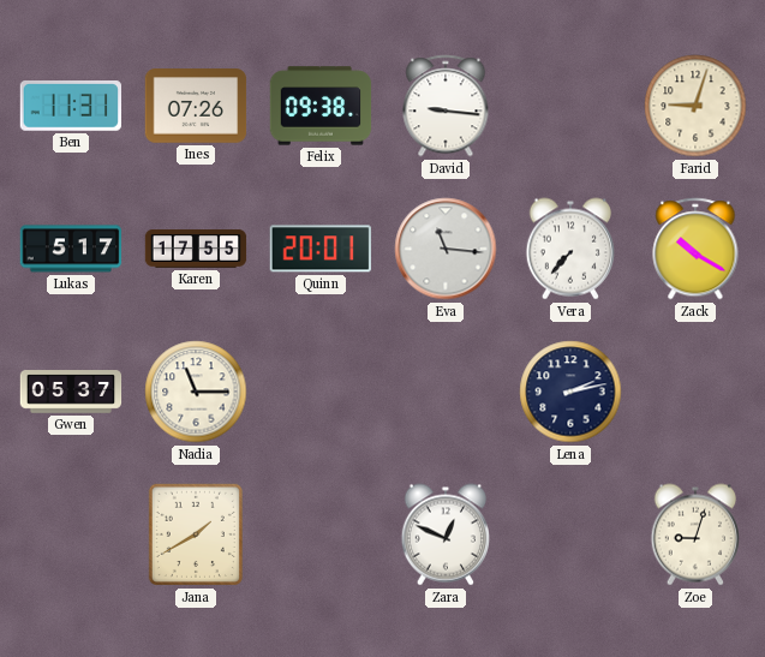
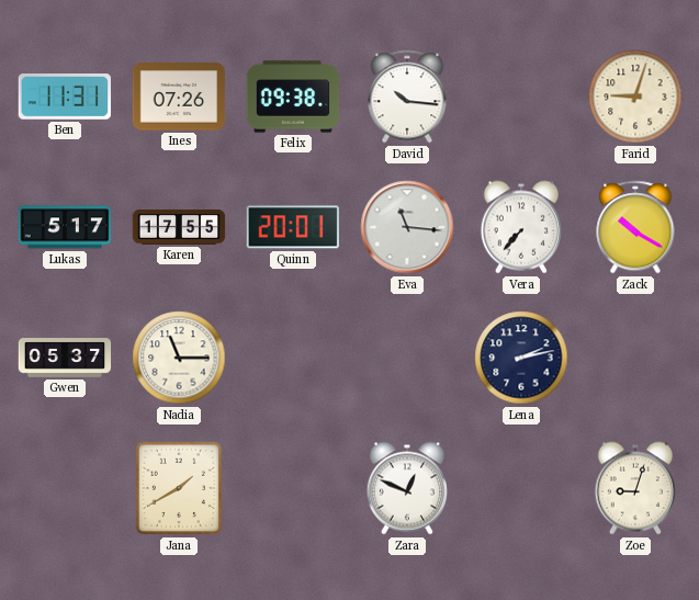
David: 9:16 -> 10:16 (407, 97)
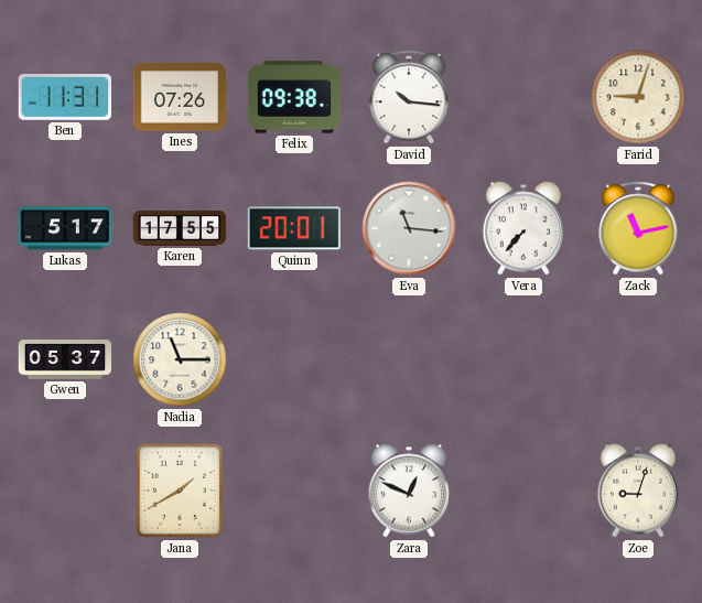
Zack: 10:20 -> 11:13 (638, 228)
Lena: 2:13 -> none (521, 358)
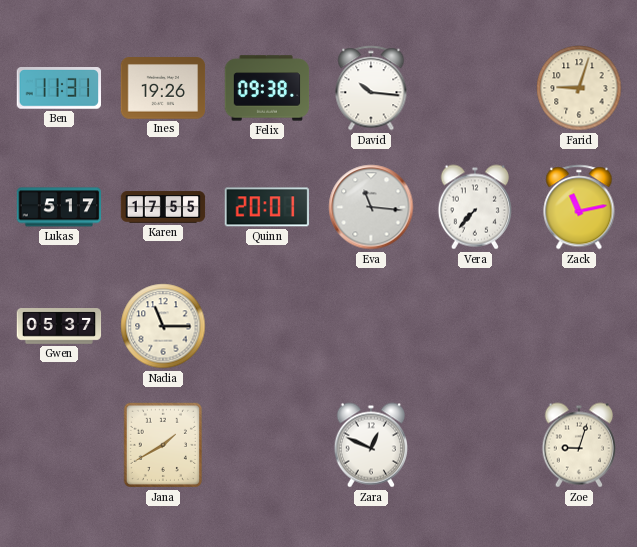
Ines: 07:26 -> 19:26 (163, 88)
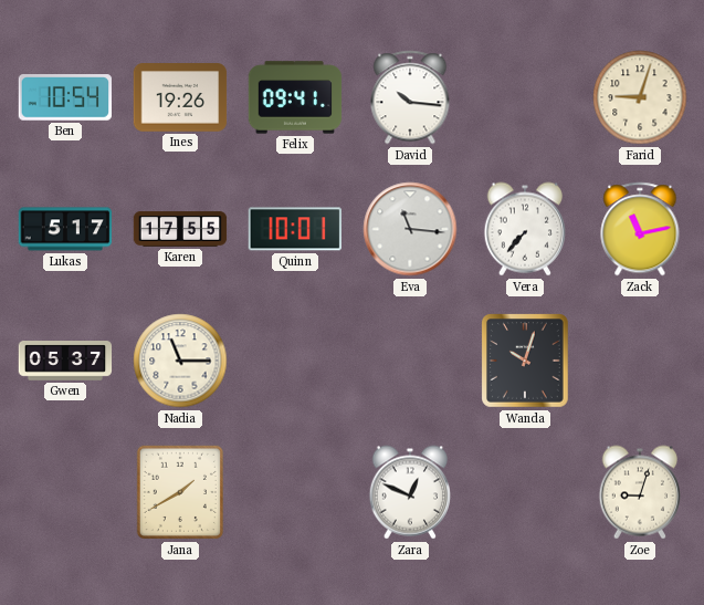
Ben: 11:31 -> 10:54 (64, 98)
Felix: 09:38 -> 09:41 (295, 97)
Quinn: 20:01 -> 10:01 (295, 229)
Wanda: none -> 10:03 (526, 362)
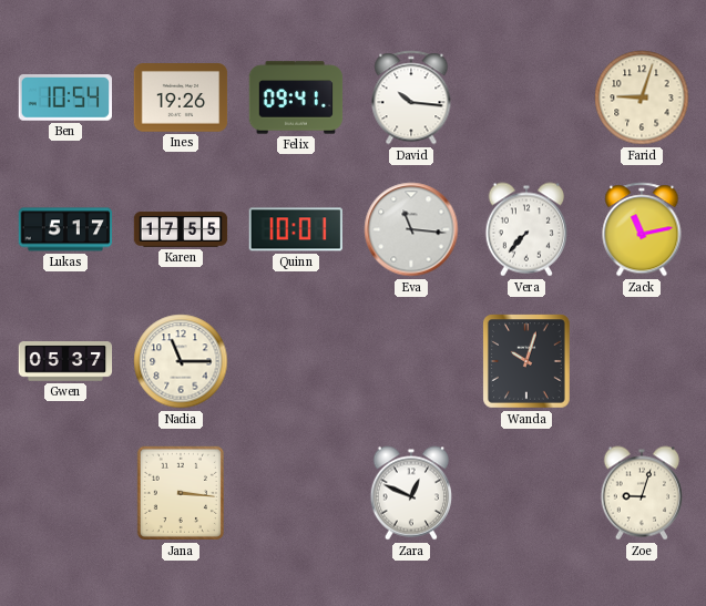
Jana: 1:40 -> 3:16 (181, 493)
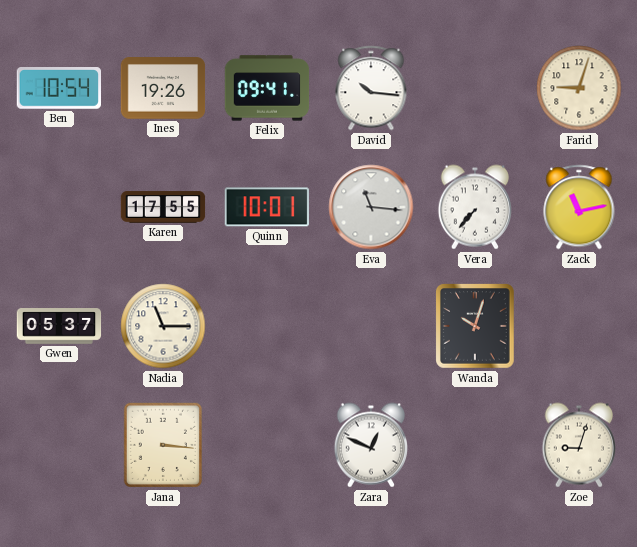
Lukas: 5:17 -> none (65, 229)
